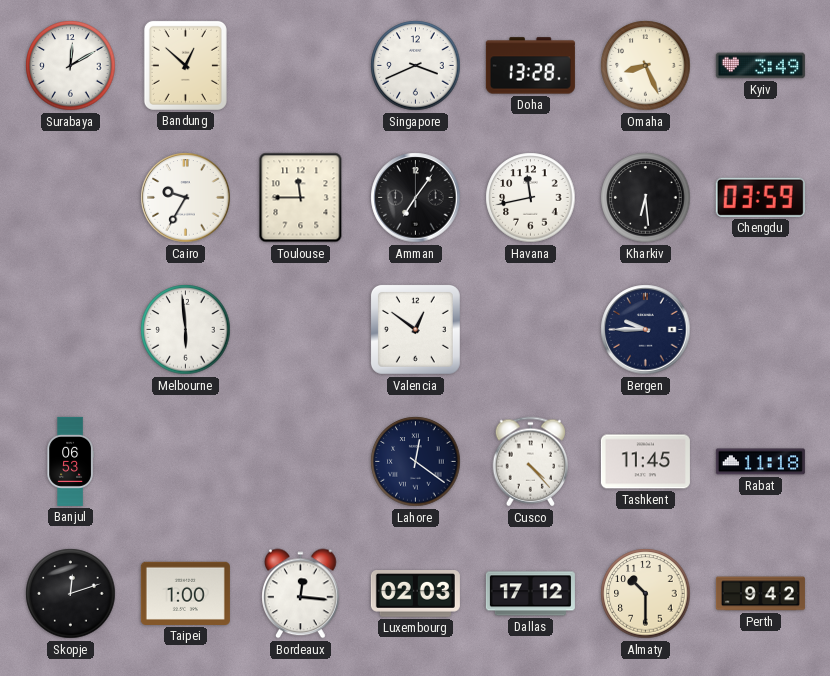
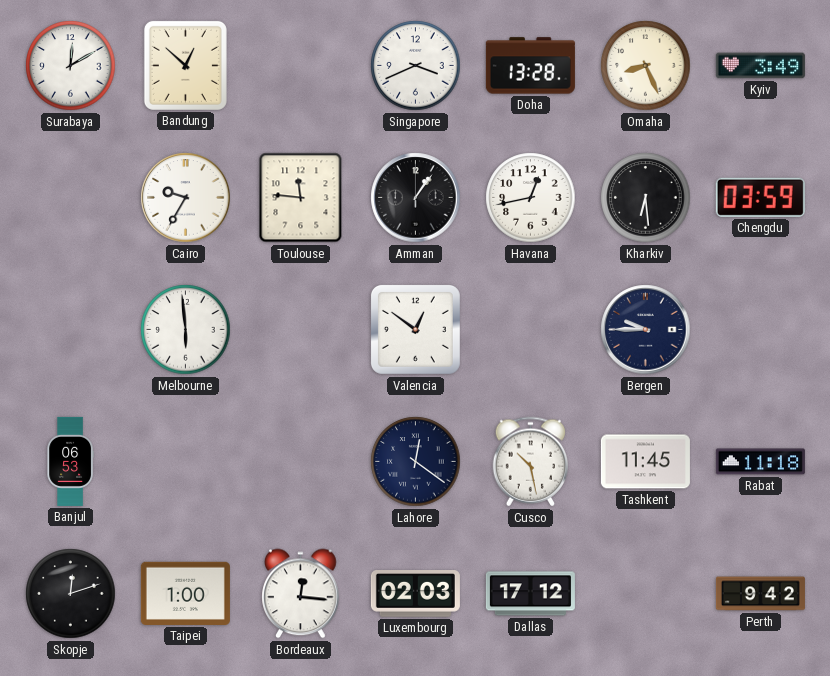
Toulouse: 11:45 -> 11:46 (301, 198)
Amman: 7:06 -> 1:06 (416, 198)
Havana: 11:43 -> 12:43 (531, 198)
Cusco: 4:23 -> 10:28 (531, 462)
Almaty: 10:30 -> none (646, 594)
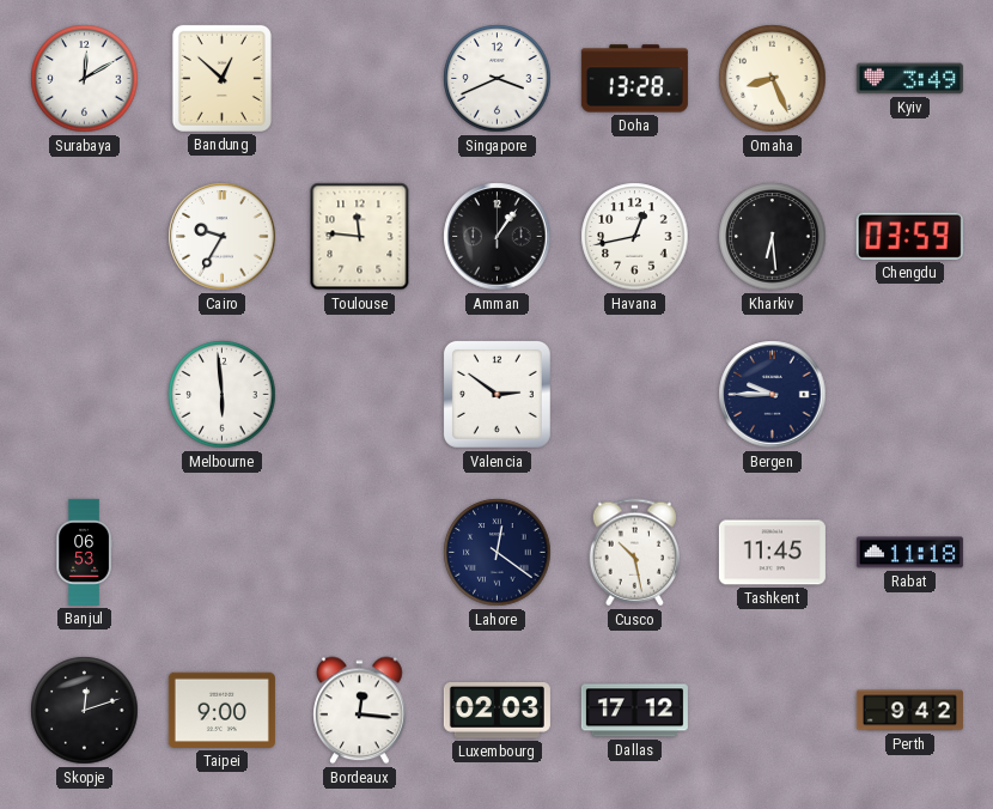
Valencia: 12:51 -> 2:51 (496, 394)
Taipei: 1:00 -> 9:00 (221, 710)
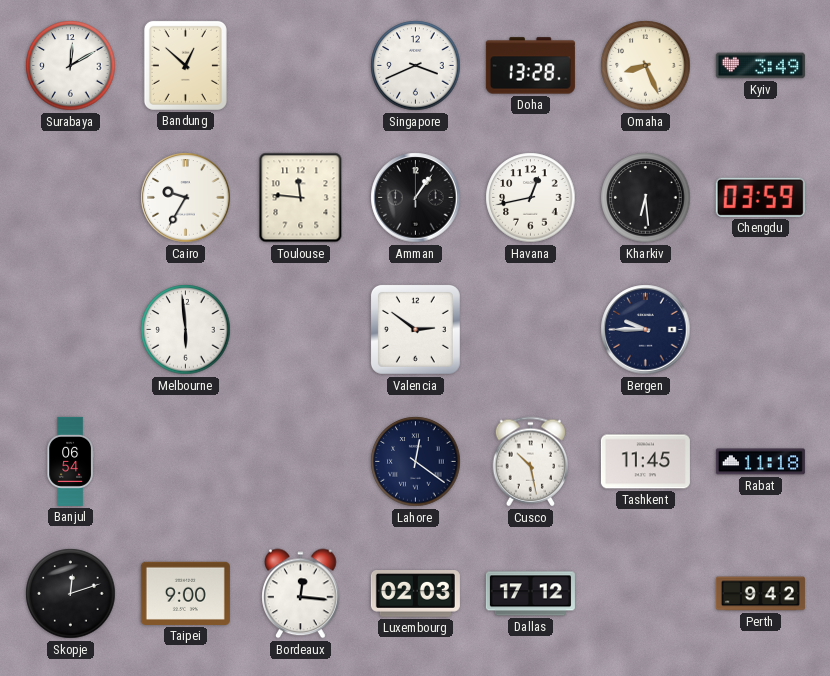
Banjul: 06:53 -> 06:54 (70, 461)
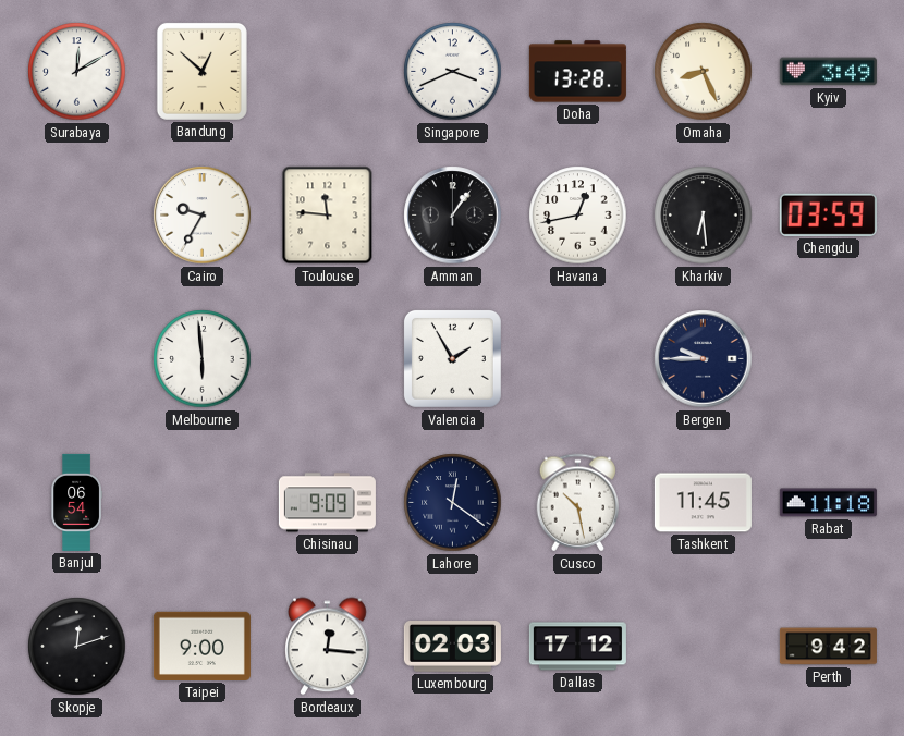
Valencia: 2:51 -> 1:55 (452, 358)
Chisinau: none -> 9:09 (327, 503)
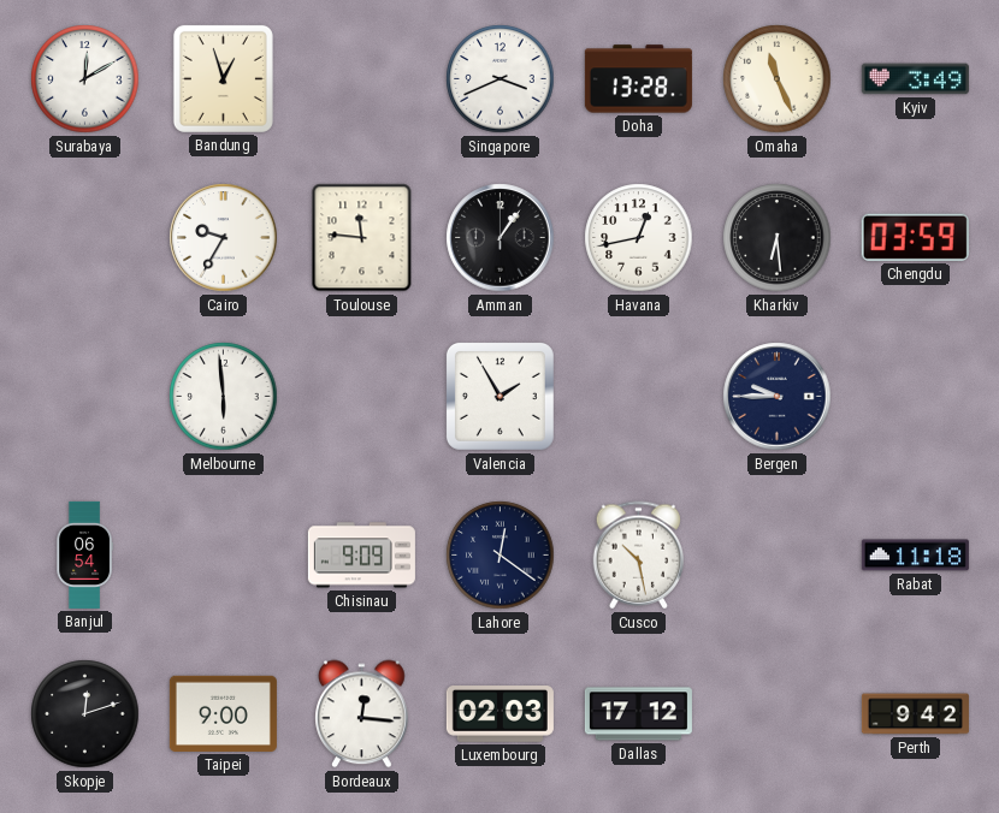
Bandung: 12:52 -> 12:57 (223, 78)
Omaha: 8:26 -> 11:26 (778, 79)
Tashkent: 11:45 -> none (703, 503)
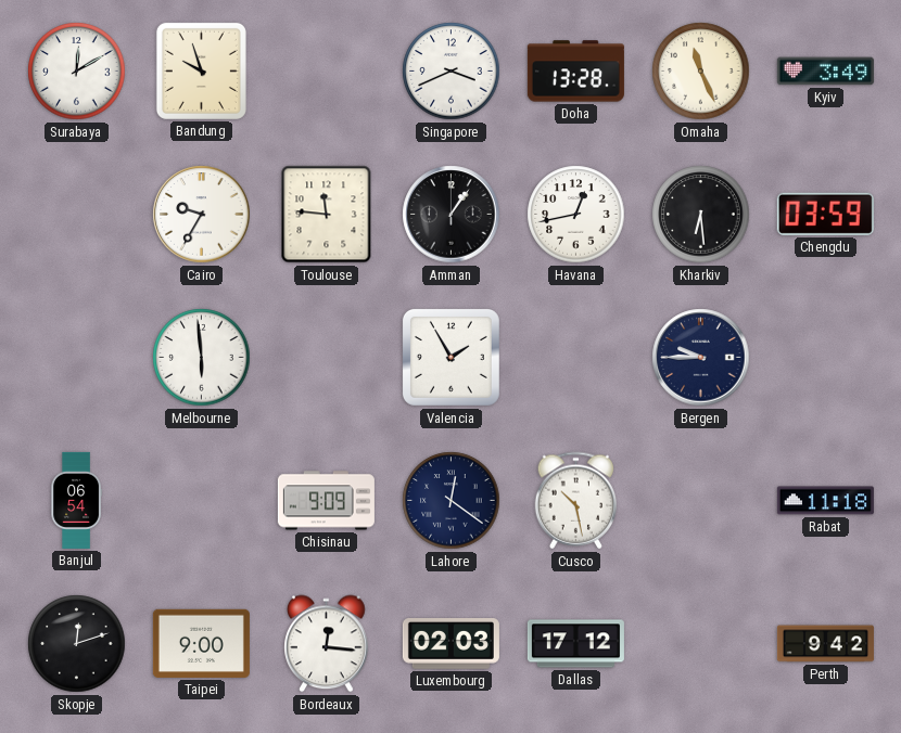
Bandung: 12:57 -> 9:57 (201, 70)
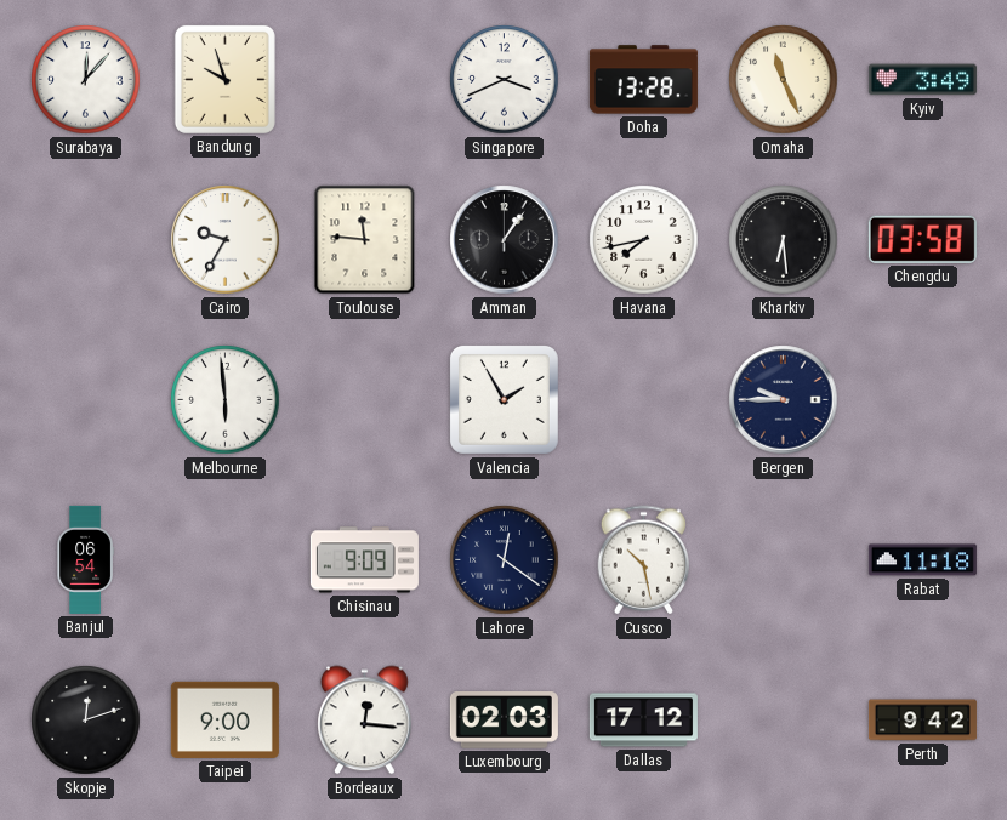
Surabaya: 12:10 -> 12:07 (86, 80)
Havana: 12:43 -> 7:43 (644, 240)
Chengdu: 03:59 -> 03:58 (922, 239)
